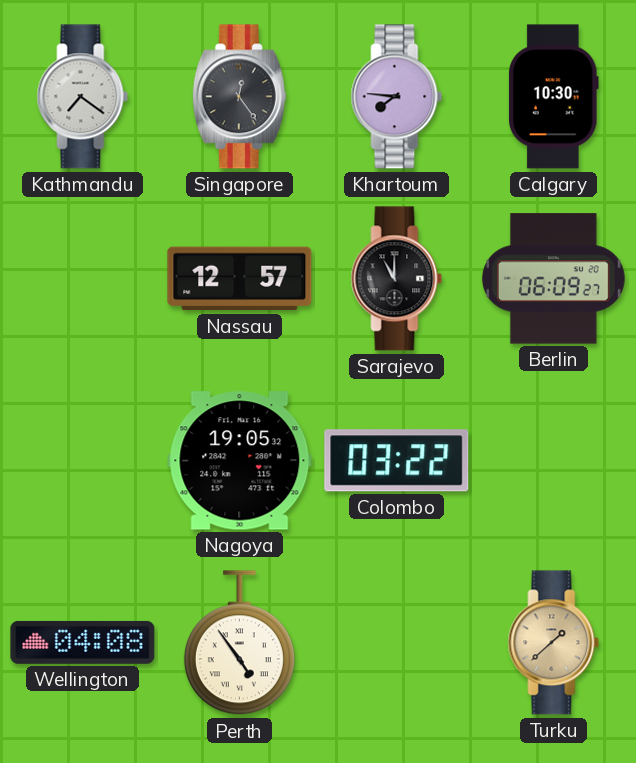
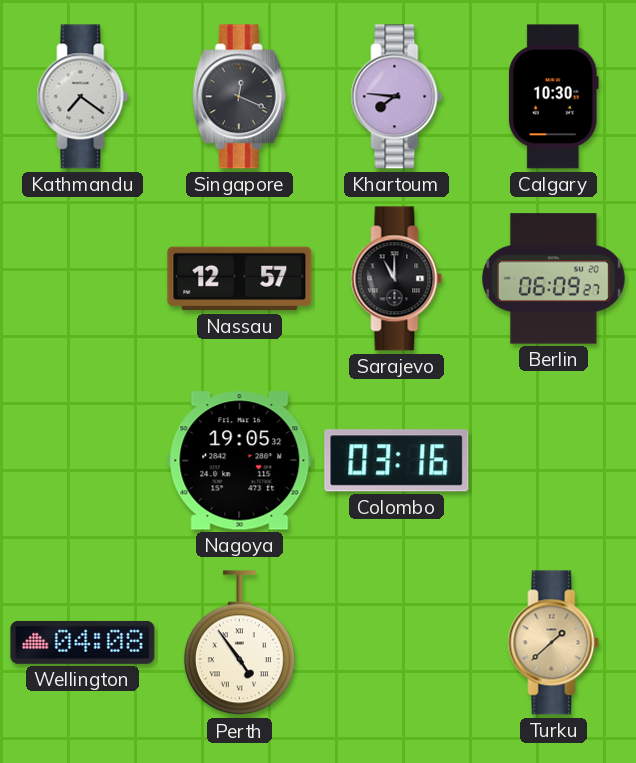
Singapore: 12:24 -> 12:19 (239, 97)
Colombo: 03:22 -> 03:16 (397, 461)
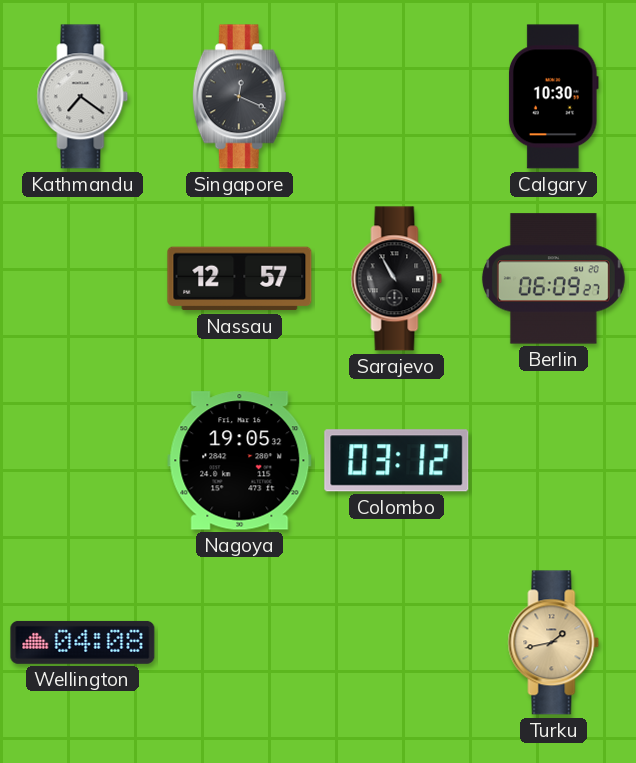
Khartoum: 7:46 -> none (397, 97)
Sarajevo: 11:00 -> 10:55 (397, 279)
Colombo: 03:16 -> 03:12 (397, 461)
Perth: 4:54 -> none (239, 643)
Turku: 1:38 -> 1:43 (554, 643)
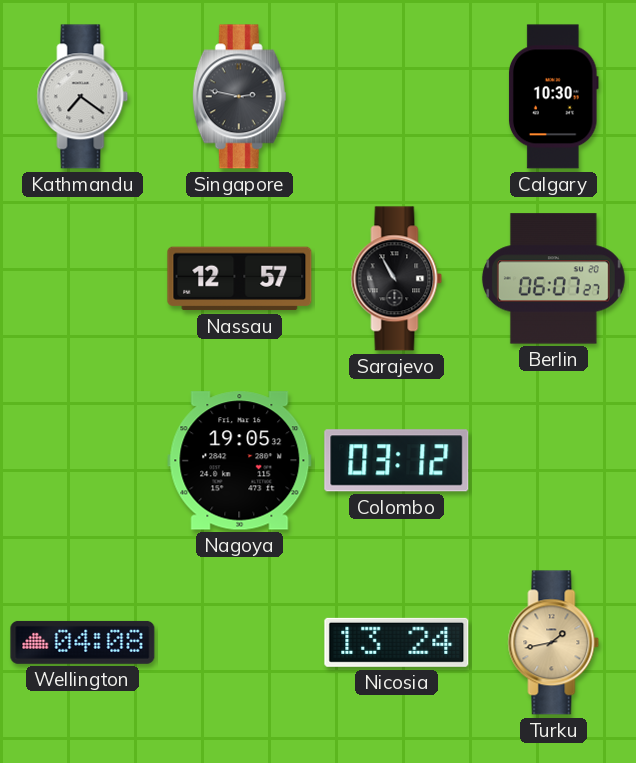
Singapore: 12:19 -> 2:47 (239, 97)
Berlin: 06:09 -> 06:07 (553, 279)
Nicosia: none -> 13:24 (397, 642)
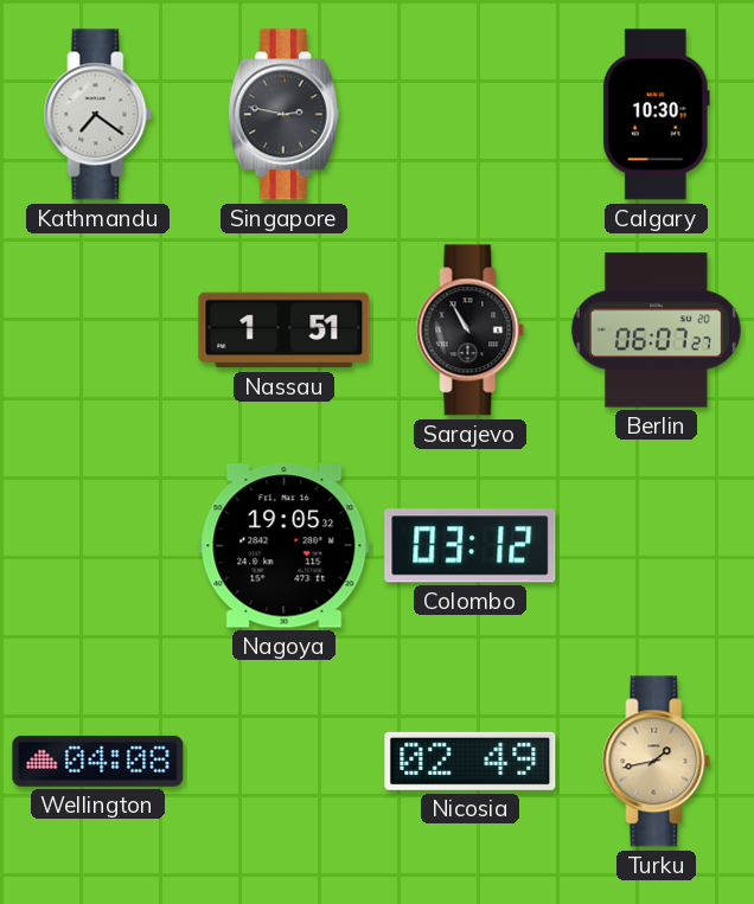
Nassau: 12:57 -> 1:51 (285, 331)
Nicosia: 13:24 -> 02:49 (471, 761)
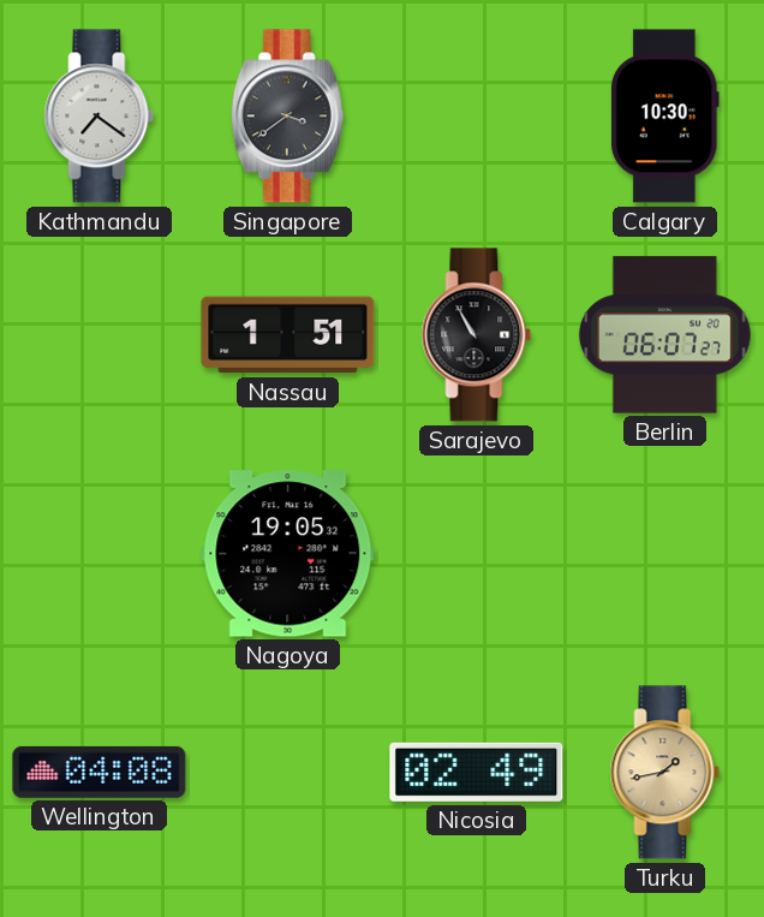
Singapore: 2:47 -> 3:39 (287, 117)
Colombo: 03:12 -> none (471, 546)
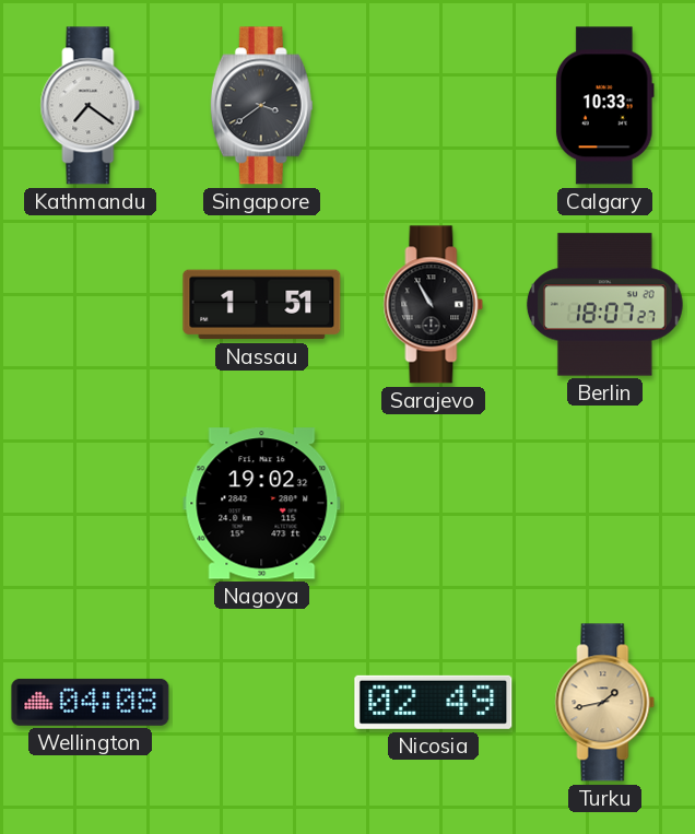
Calgary: 10:30 -> 10:33 (604, 106)
Berlin: 06:07 -> 18:07 (604, 305)
Nagoya: 19:05 -> 19:02 (262, 504)
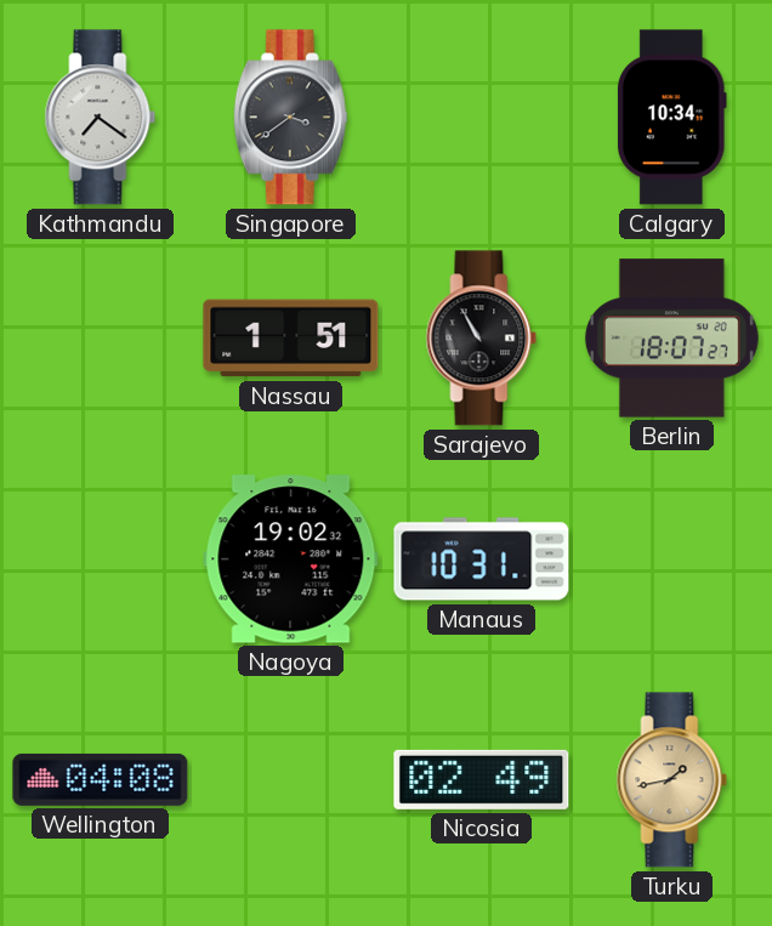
Calgary: 10:33 -> 10:34 (671, 118)
Manaus: none -> 10:31 (482, 559)
